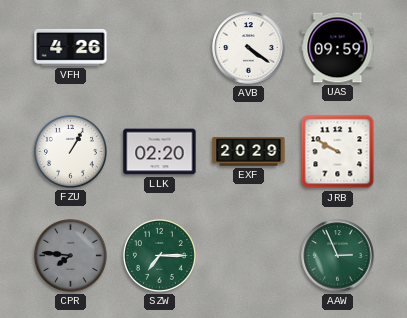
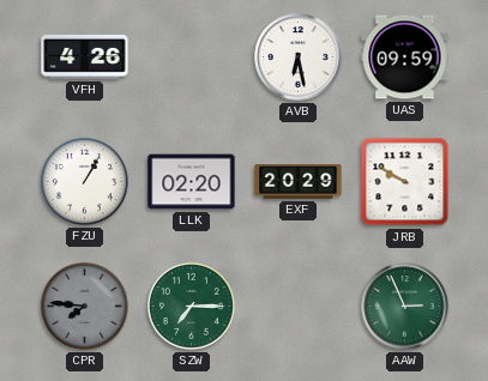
AVB: 4:21 -> 6:28 (299, 58)
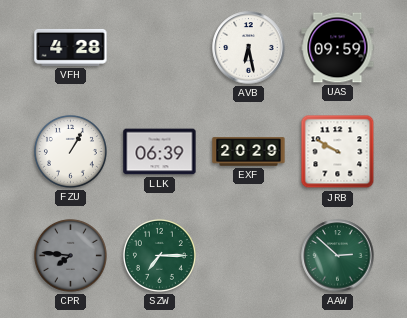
VFH: 4:26 -> 4:28 (71, 47)
LLK: 02:20 -> 06:39 (160, 152)
AAW: 2:56 -> 2:52 (338, 256)
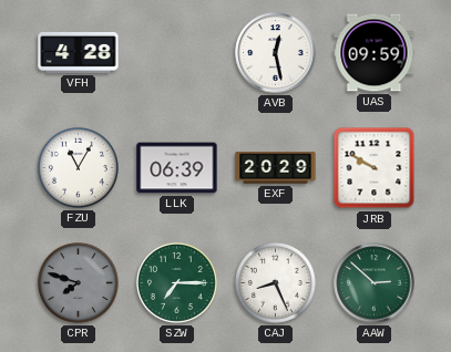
AVB: 6:28 -> 12:28 (276, 53)
FZU: 1:05 -> 11:05 (78, 167)
CPR: 7:46 -> 7:48 (78, 282)
CAJ: none -> 8:26 (275, 282)
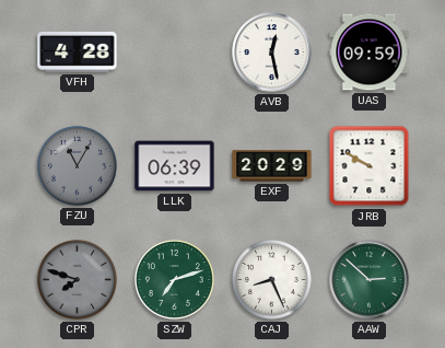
FZU dial: white -> grey (77, 165)
SZW: 7:15 -> 7:12 (174, 279)
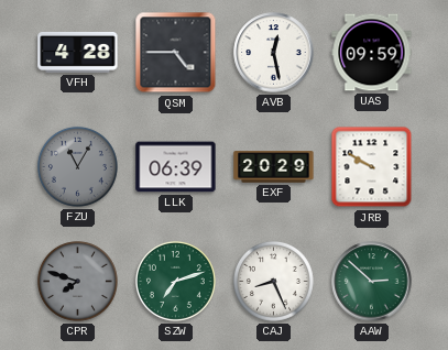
QSM: none -> 4:45 (176, 53)
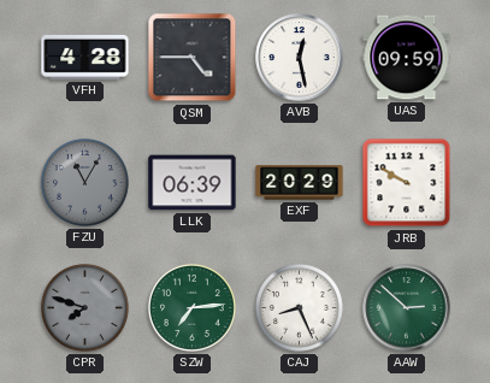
SZW: 7:12 -> 7:14 (191, 307)
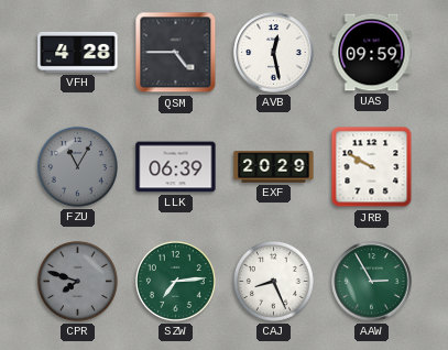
AAW: 2:52 -> 2:55 (372, 282)
